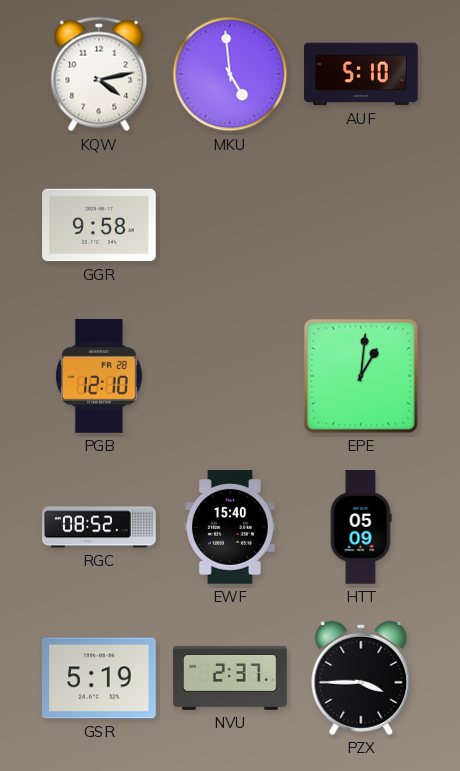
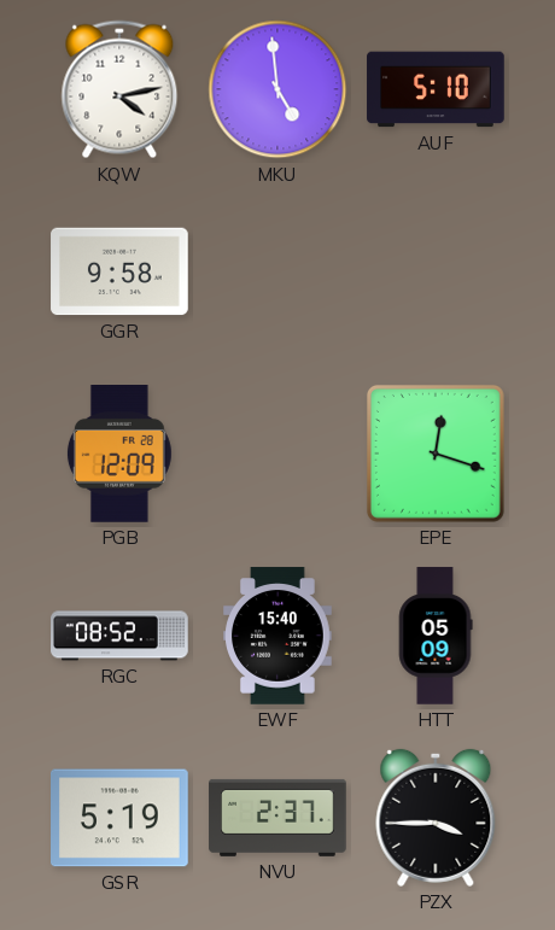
PGB: 12:10 -> 12:09 (119, 455)
EPE: 1:01 -> 12:18 (436, 454)
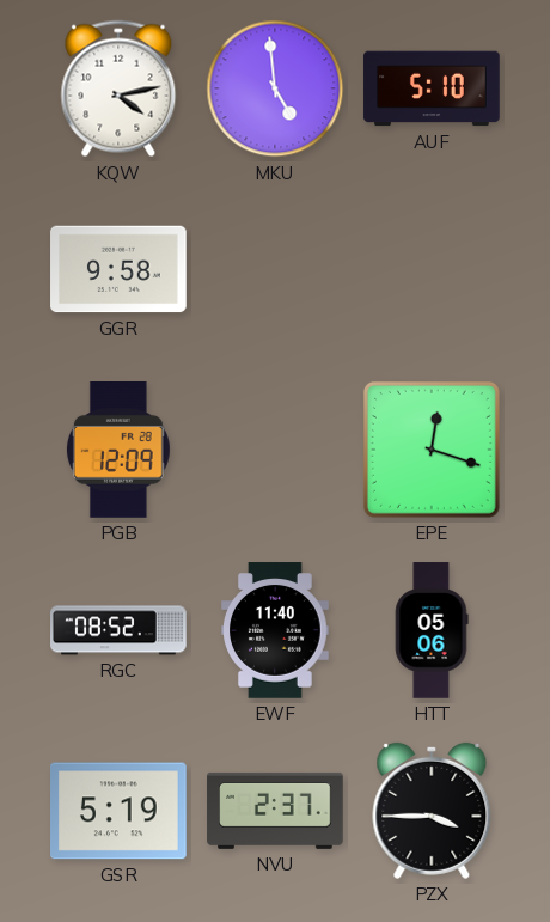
EWF: 15:40 -> 11:40 (276, 630)
HTT: 05:09 -> 05:06 (432, 630)
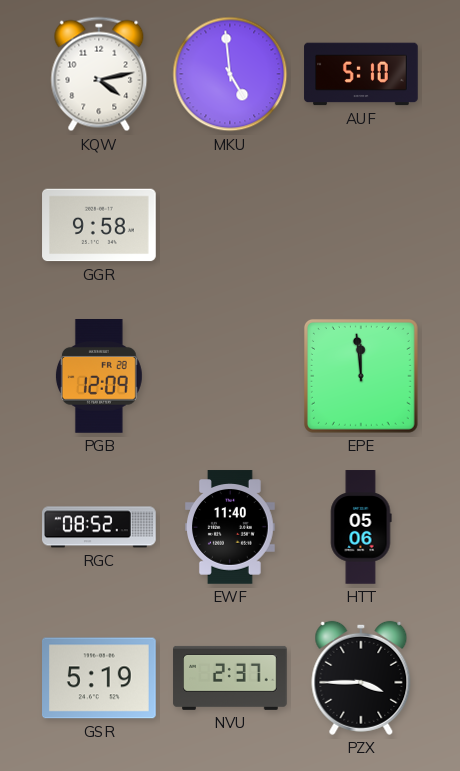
EPE: 12:18 -> 11:59 (361, 376)
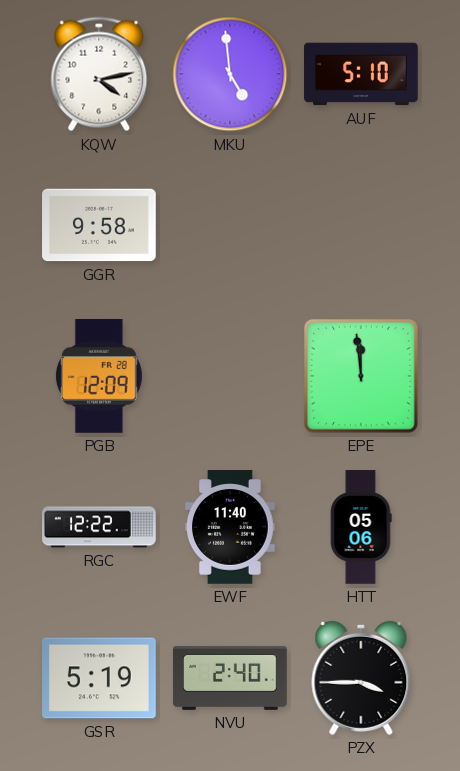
RGC: 08:52 -> 12:22 (99, 527)
NVU: 2:37 -> 2:40 (230, 678)
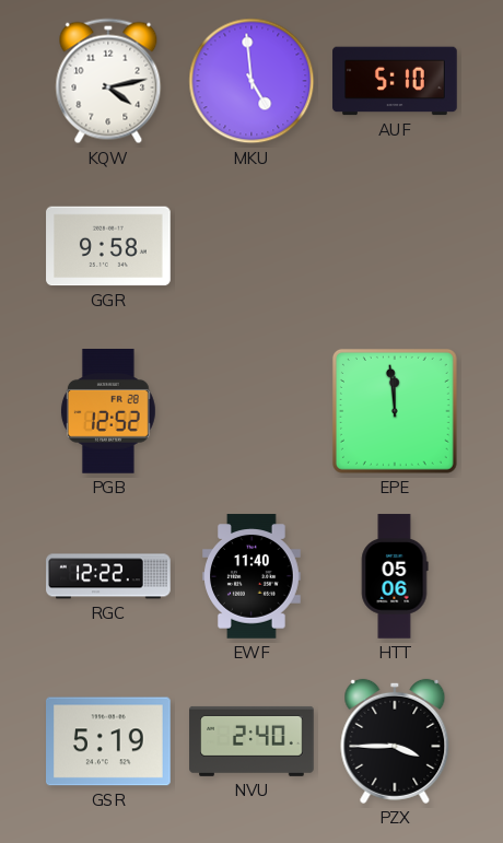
PGB: 12:09 -> 12:52 (108, 412)
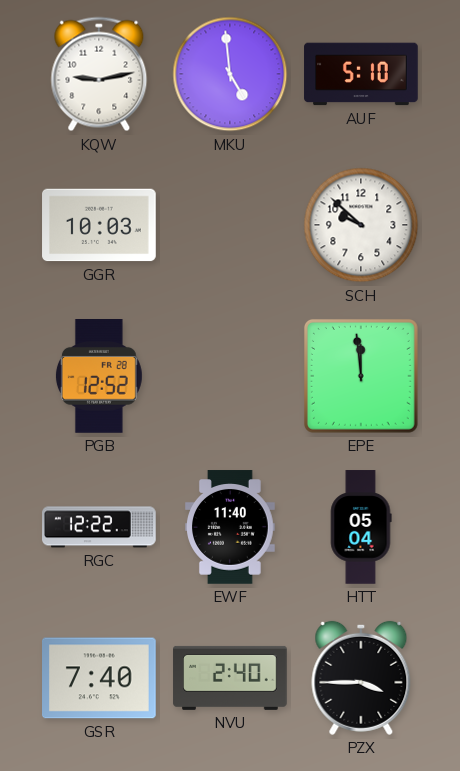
KQW: 4:13 -> 9:13 (99, 74)
GGR: 9:58 -> 10:03 (99, 225)
SCH: none -> 9:52 (361, 225)
HTT: 05:06 -> 05:04 (361, 527)
GSR: 5:19 -> 7:40 (100, 678)
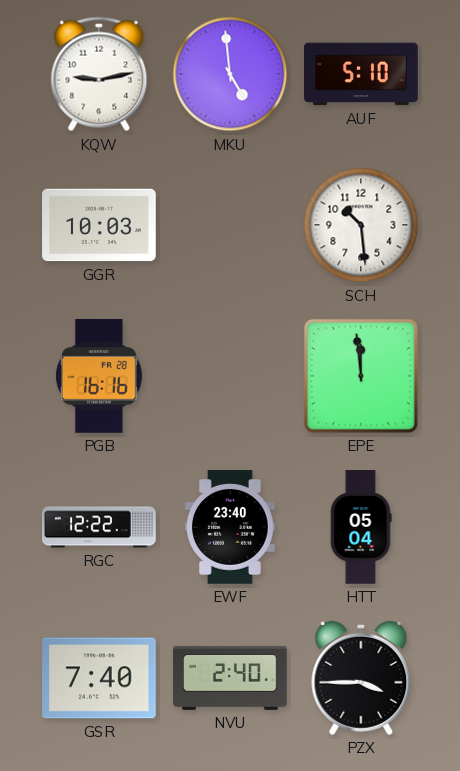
SCH: 9:52 -> 10:29 (361, 225)
PGB: 12:52 -> 16:16 (99, 377)
EWF: 11:40 -> 23:40 (231, 527)
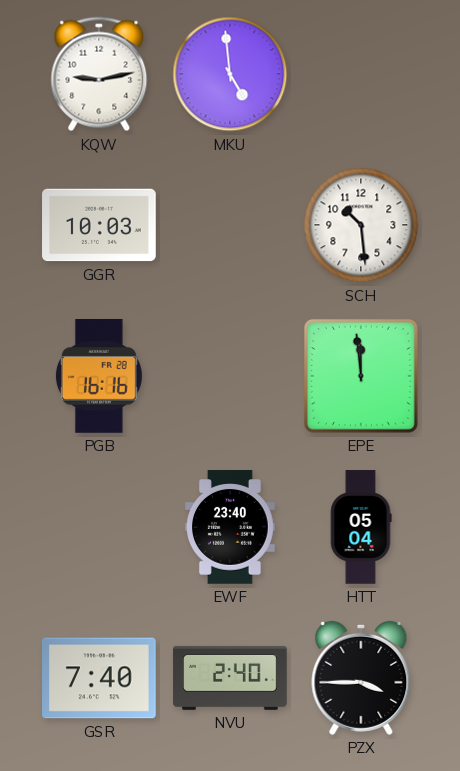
AUF: 5:10 -> none (361, 74)
RGC: 12:22 -> none (99, 527)
